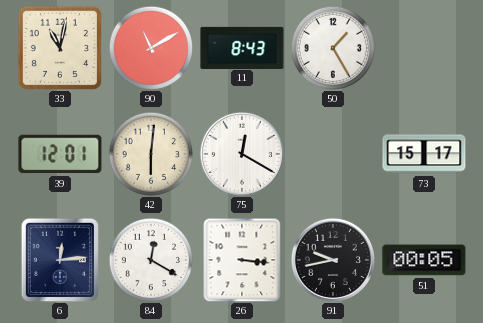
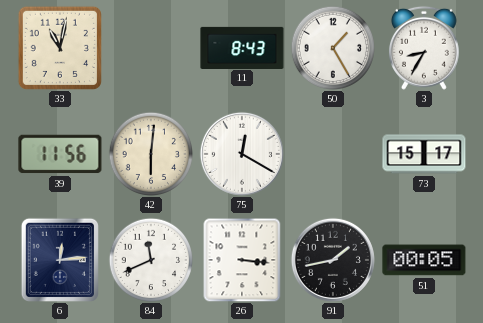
90: 11:10 -> none (151, 48)
3: none -> 8:35 (424, 48)
39: 12:01 -> 11:56 (60, 154)
84: 12:20 -> 11:41 (151, 260)
91: 9:43 -> 1:43 (333, 260)
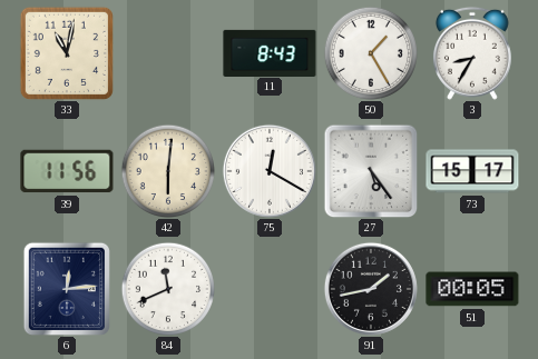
27: none -> 5:24 (371, 171)
26: 3:16 -> none (242, 260)
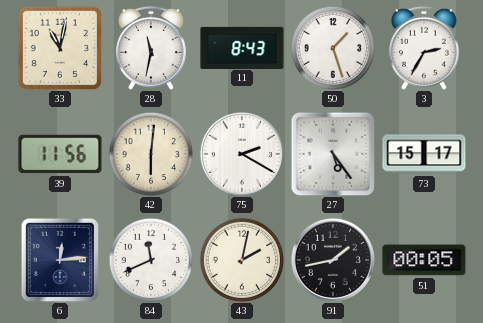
28: none -> 11:32 (151, 48)
50: 1:25 -> 1:27 (333, 48)
3: 8:35 -> 2:35 (424, 48)
75: 12:20 -> 2:20 (242, 154)
43: none -> 2:02 (242, 260)
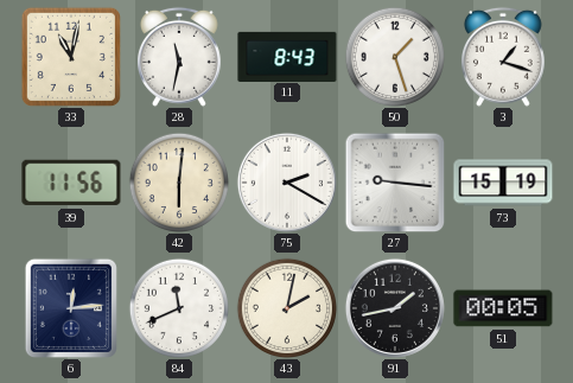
3: 2:35 -> 1:18 (503, 57)
27: 5:24 -> 9:16 (395, 183)
73: 15:17 -> 15:19 (503, 183)
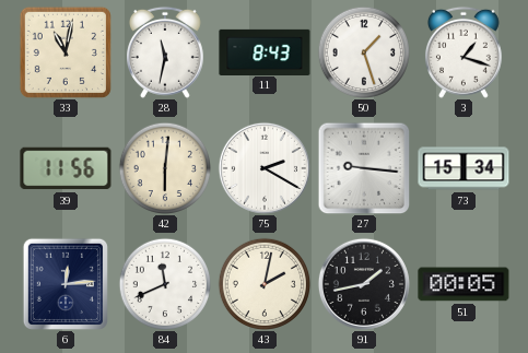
73: 15:19 -> 15:34 (464, 168)
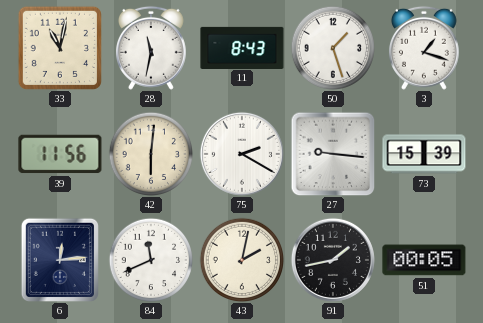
73: 15:34 -> 15:39 (424, 154)
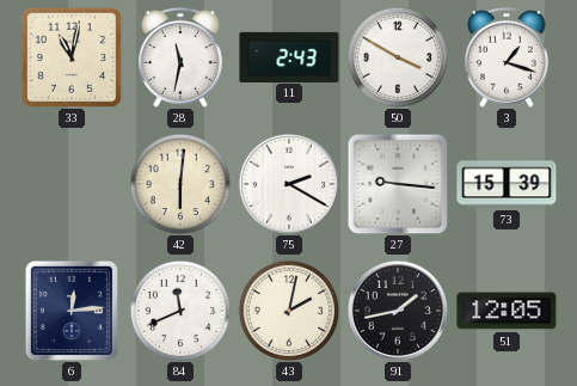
11: 8:43 -> 2:43 (289, 56)
50: 1:27 -> 3:50 (398, 57)
39: 11:56 -> none (60, 154)
51: 00:05 -> 12:05 (507, 311)
